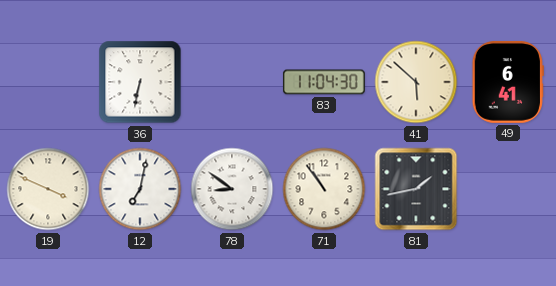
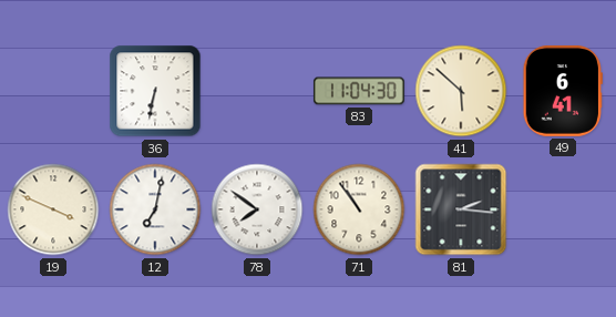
78: 8:51 -> 7:51 (257, 209)
81: 1:43 -> 2:16 (461, 209)
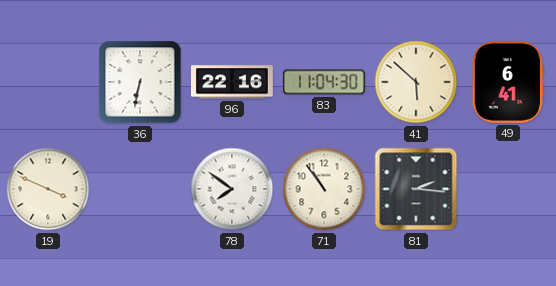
96: none -> 22:16 (233, 82)
12: 7:02 -> none (155, 209)
